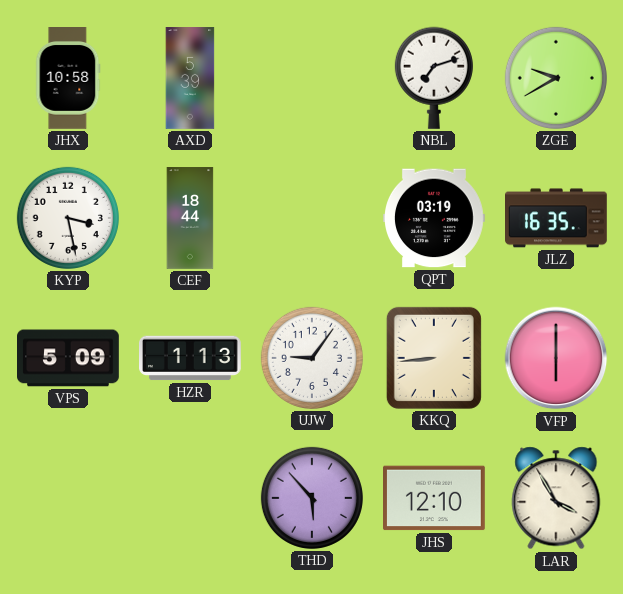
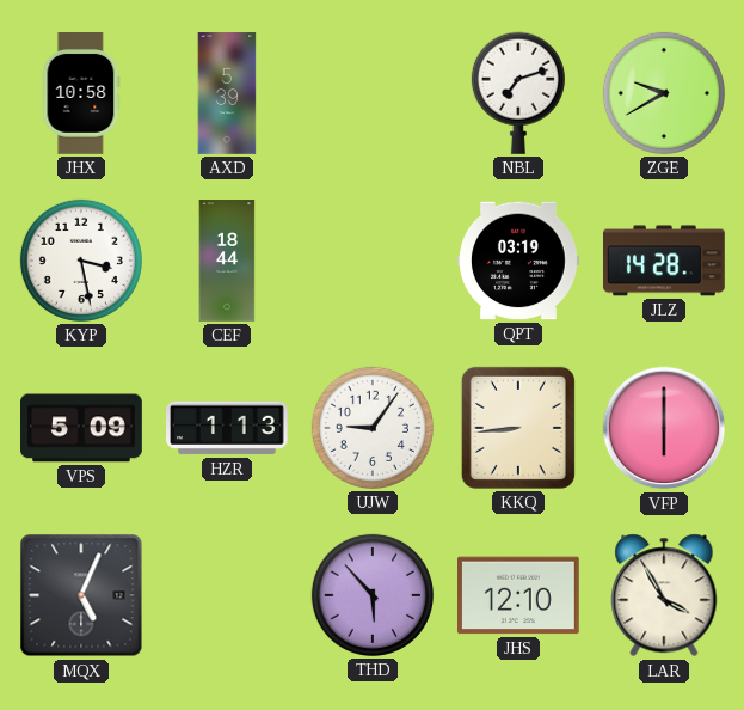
JLZ: 16:35 -> 14:28 (665, 261)
MQX: none -> 5:04 (81, 595)
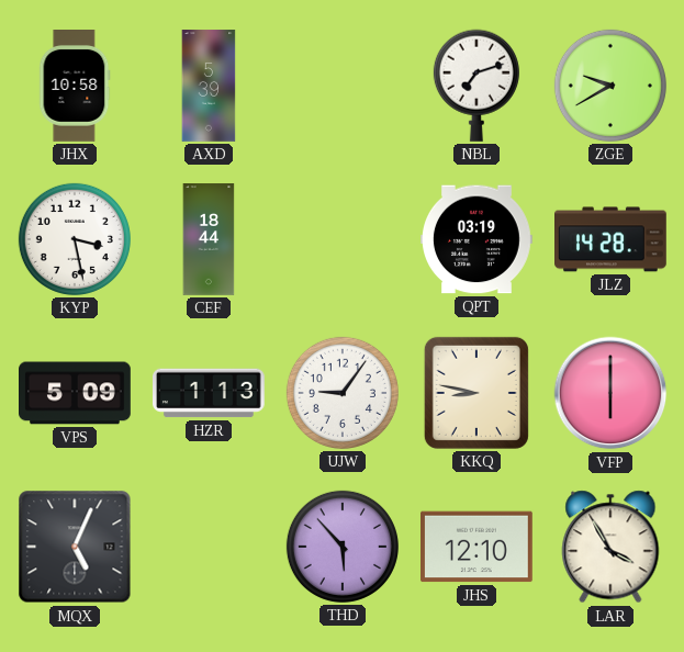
KKQ: 8:44 -> 8:47 (476, 393)
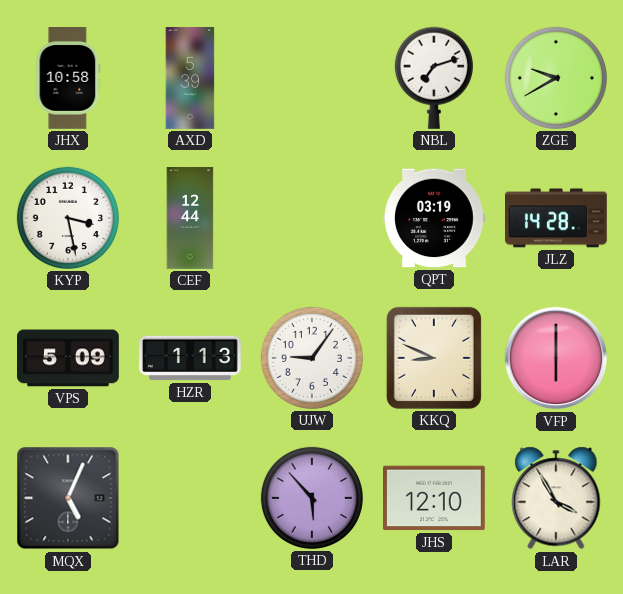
CEF: 18:44 -> 12:44 (190, 218)
KKQ: 8:47 -> 8:49 (434, 358)
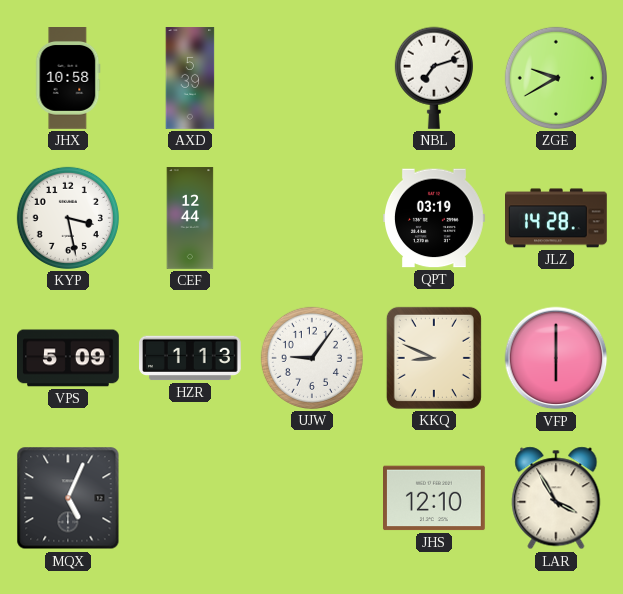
THD: 5:53 -> none (312, 498)
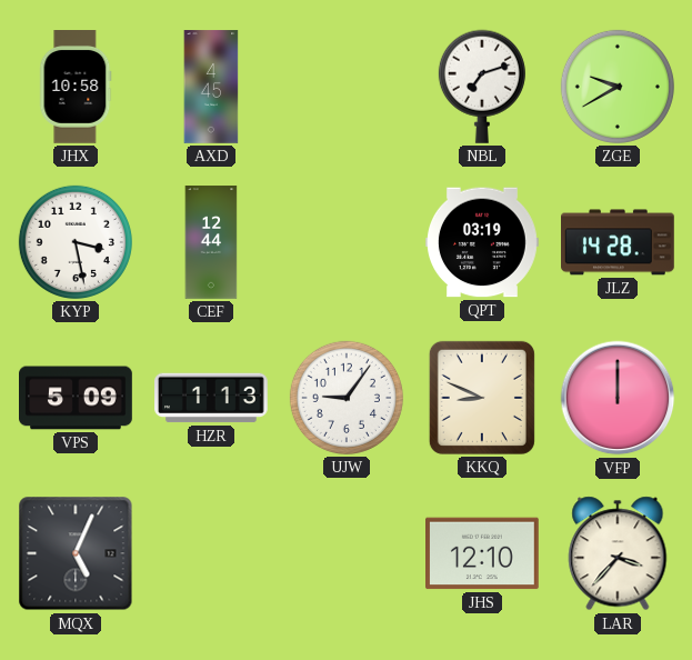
AXD: 5:39 -> 4:45 (211, 87)
VFP: 6:00 -> 12:00 (618, 398)
LAR: 3:55 -> 3:37 (618, 553)
